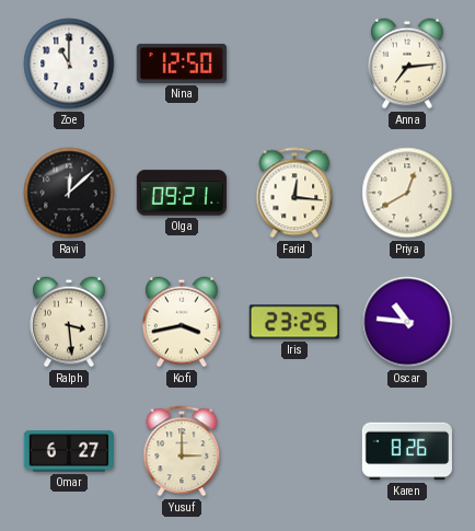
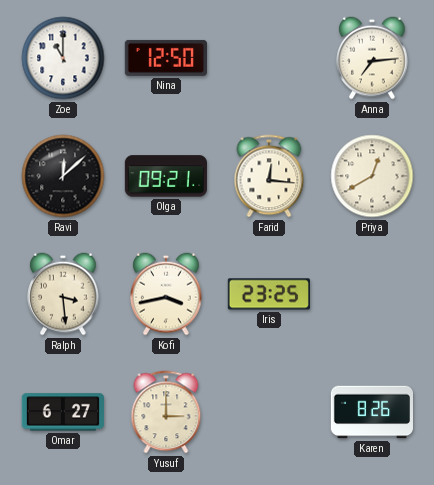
Oscar: 10:46 -> none (407, 322)
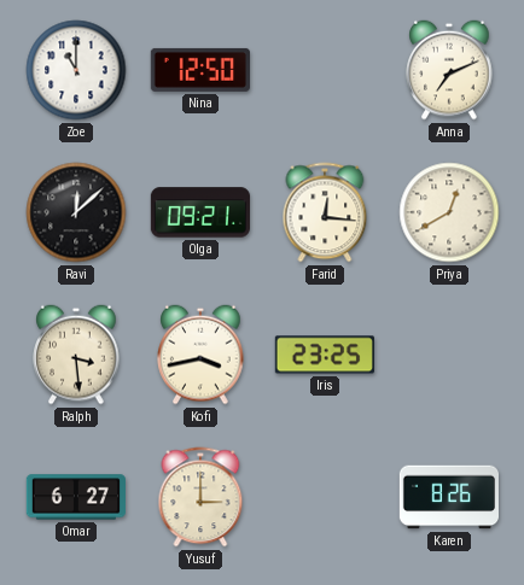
Anna: 7:14 -> 7:11 (449, 70)
